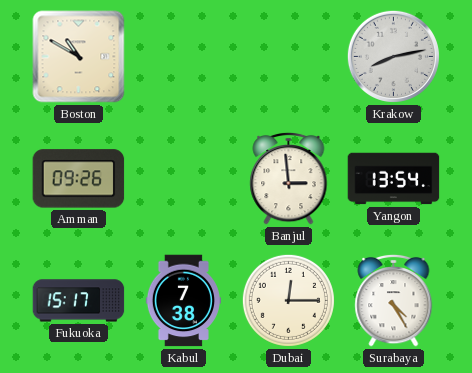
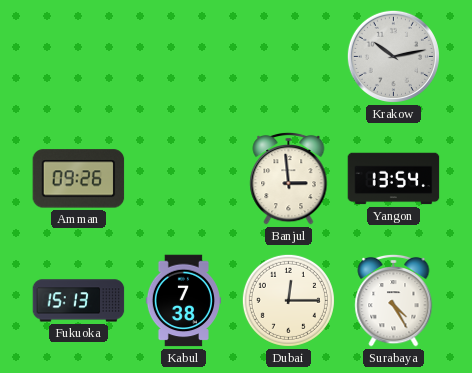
Boston: 10:50 -> none (79, 57)
Krakow: 8:13 -> 10:13 (393, 56)
Fukuoka: 15:17 -> 15:13 (79, 301)
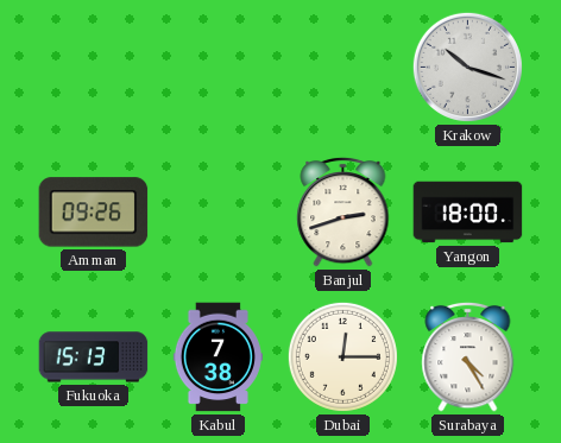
Krakow: 10:13 -> 10:18 (467, 67)
Banjul: 2:59 -> 2:42 (343, 211)
Yangon: 13:54 -> 18:00 (468, 213)
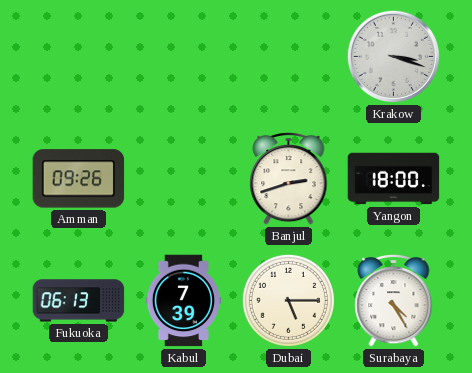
Krakow: 10:18 -> 3:18 (393, 56)
Fukuoka: 15:13 -> 06:13 (79, 301)
Kabul: 7:38 -> 7:39 (183, 301)
Dubai: 12:15 -> 5:15 (288, 300)
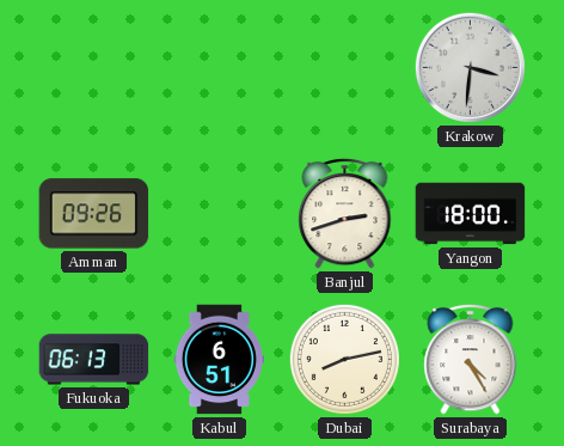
Krakow: 3:18 -> 3:31 (470, 67)
Kabul: 7:39 -> 6:51 (219, 360)
Dubai: 5:15 -> 8:13 (344, 359)
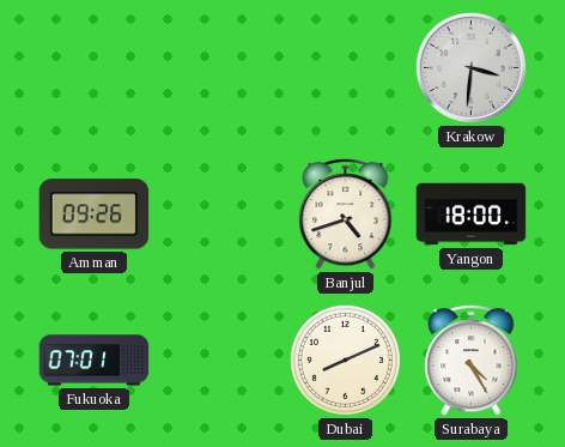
Banjul: 2:42 -> 4:42 (346, 213)
Fukuoka: 06:13 -> 07:01 (95, 361)
Kabul: 6:51 -> none (219, 360)
Dubai: 8:13 -> 8:11 (345, 360)
